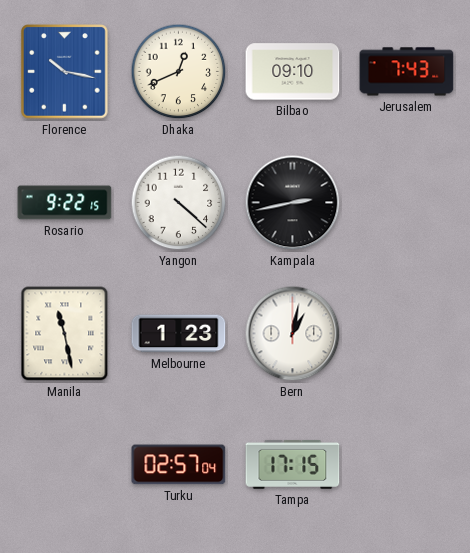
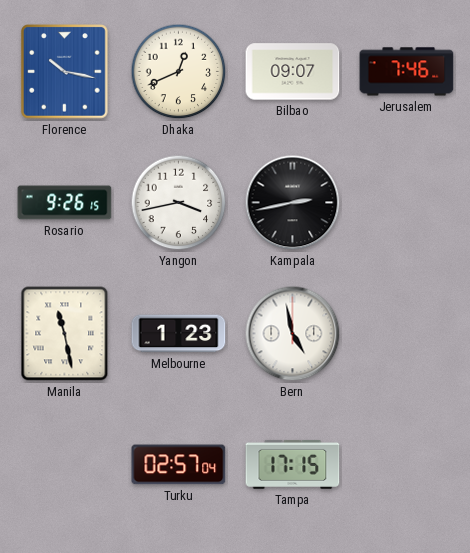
Bilbao: 09:10 -> 09:07 (293, 72)
Jerusalem: 7:43 -> 7:46 (407, 72)
Rosario: 9:22 -> 9:26 (65, 203)
Yangon: 4:22 -> 3:43 (179, 203)
Bern: 1:02 -> 4:58 (293, 334)
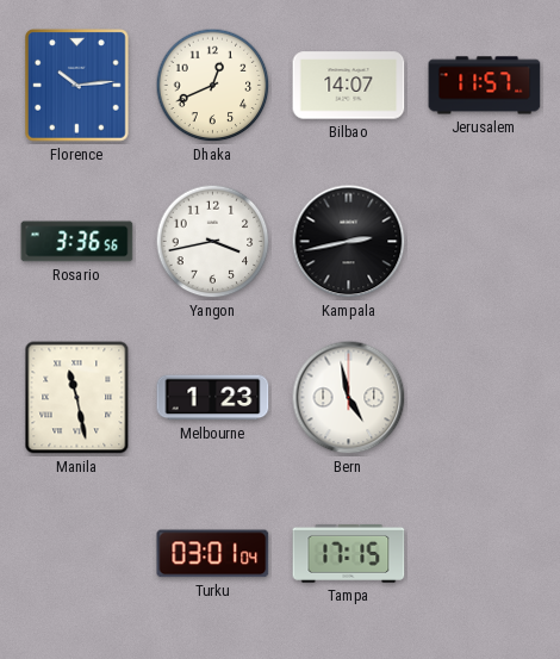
Florence: 10:17 -> 10:14 (77, 86)
Bilbao: 09:07 -> 14:07 (349, 86)
Jerusalem: 7:46 -> 11:57 (485, 86)
Rosario: 9:26 -> 3:36 (77, 242)
Turku: 02:57 -> 03:01 (213, 554)
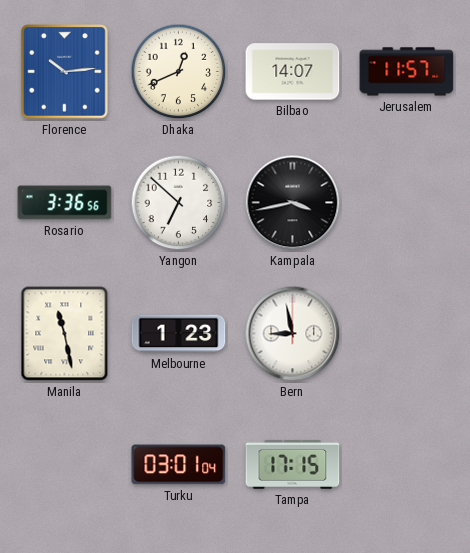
Yangon: 3:43 -> 6:52 (179, 203)
Kampala: 2:43 -> 3:43 (293, 203)
Bern: 4:58 -> 8:58 (293, 334)
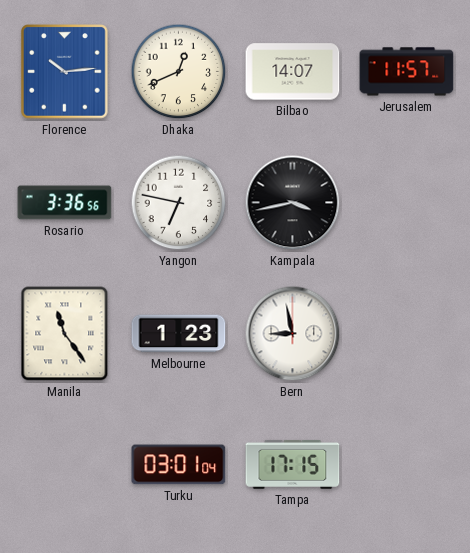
Yangon: 6:52 -> 6:47 (179, 203)
Manila: 11:28 -> 11:24 (65, 334)
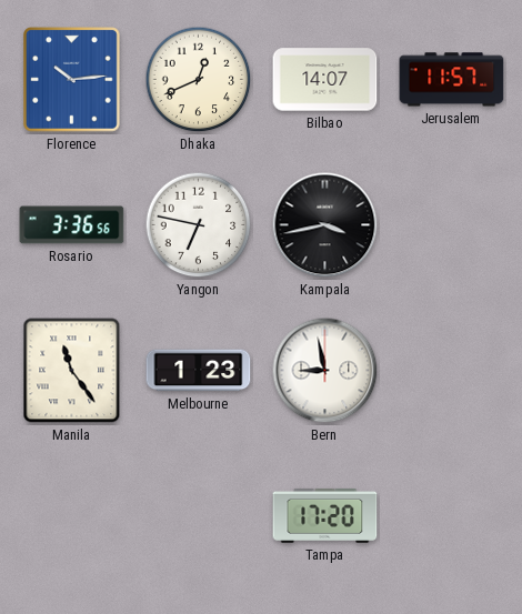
Turku: 03:01 -> none (179, 465)
Tampa: 17:15 -> 17:20 (325, 515)
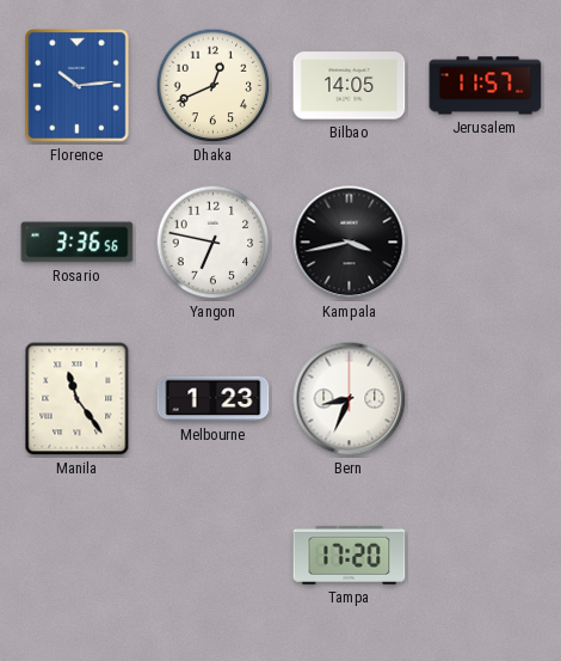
Bilbao: 14:07 -> 14:05 (350, 86)
Bern: 8:58 -> 8:34 (350, 399)
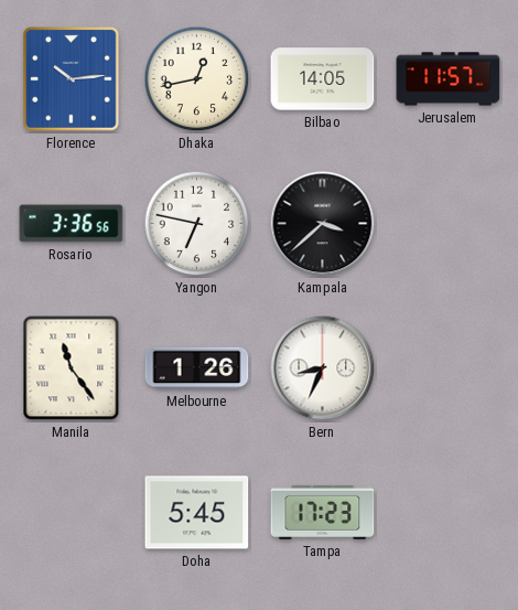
Dhaka: 12:41 -> 12:43 (197, 79)
Kampala: 3:43 -> 3:38 (323, 224)
Melbourne: 1:23 -> 1:26 (197, 368)
Doha: none -> 5:45 (197, 513)
Tampa: 17:20 -> 17:23 (323, 512)
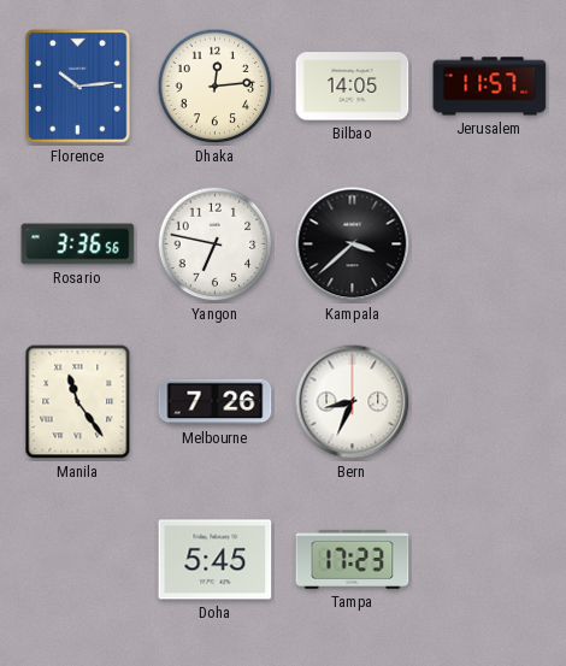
Dhaka: 12:43 -> 12:14 (216, 87)
Melbourne: 1:26 -> 7:26 (216, 402)
